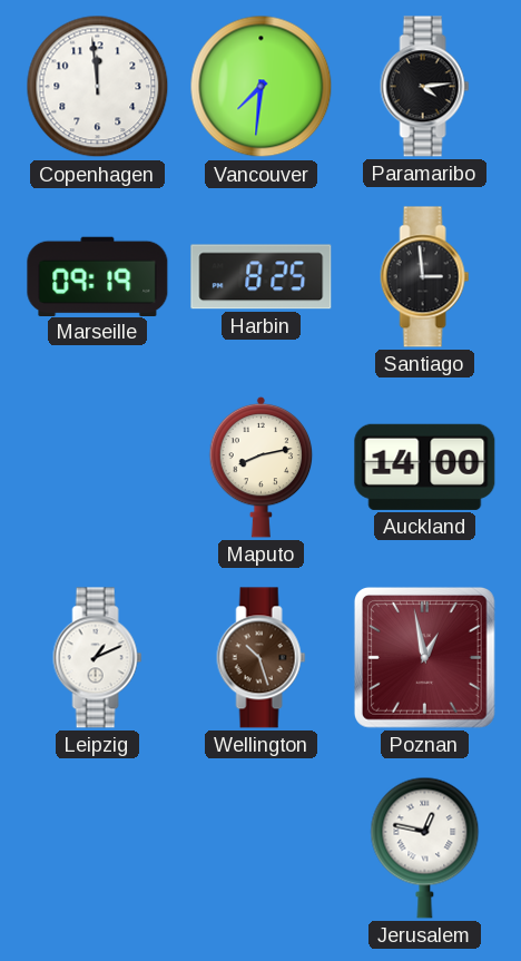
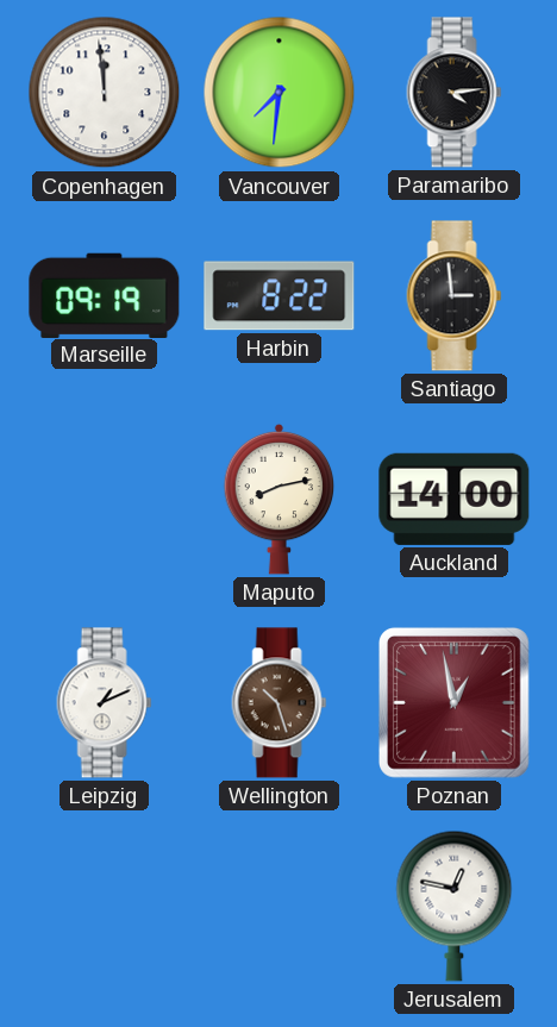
Harbin: 8:25 -> 8:22 (280, 296)
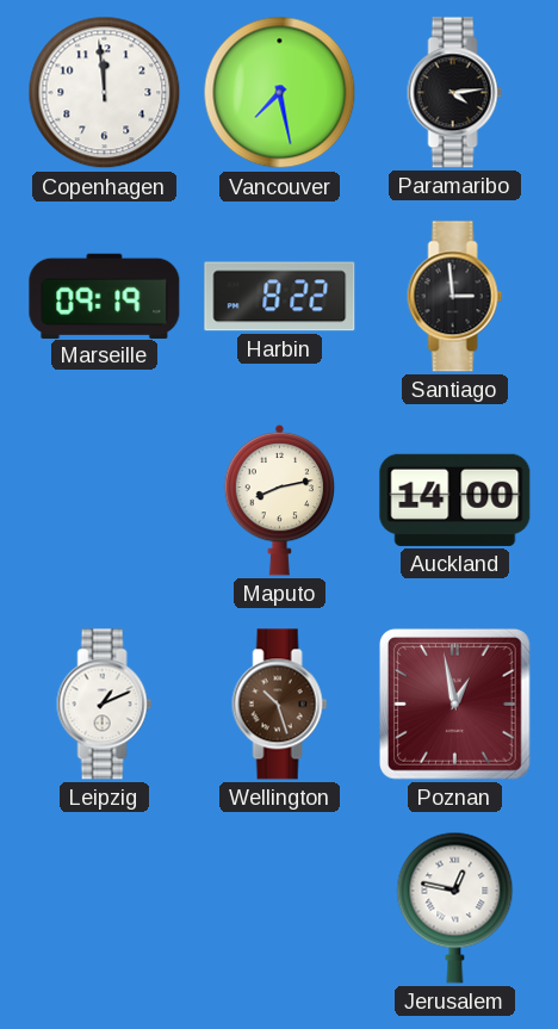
Vancouver: 7:31 -> 7:28 (280, 93)
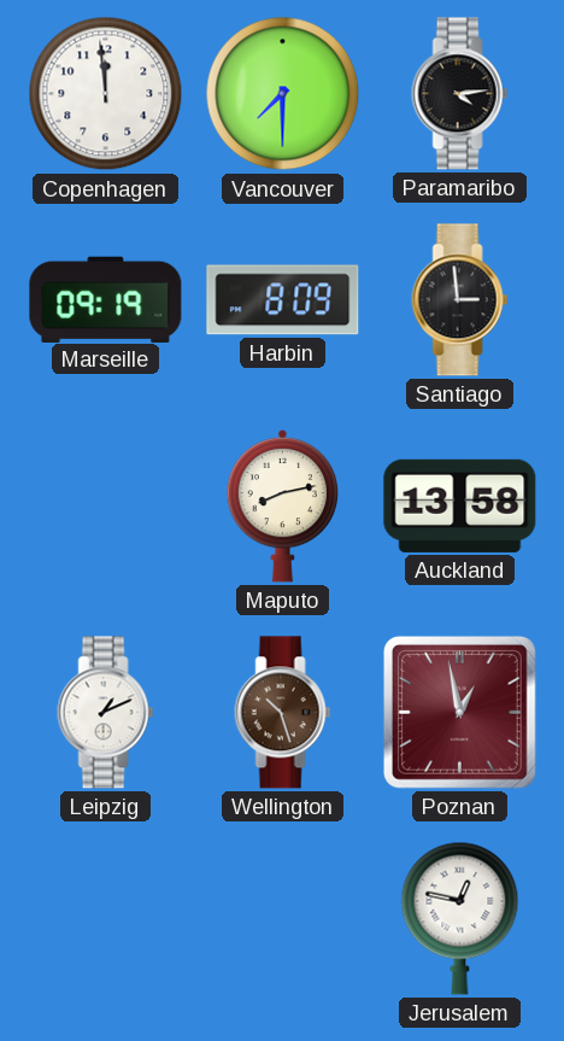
Vancouver: 7:28 -> 7:30 (283, 94)
Harbin: 8:22 -> 8:09 (283, 300)
Auckland: 14:00 -> 13:58 (460, 505)
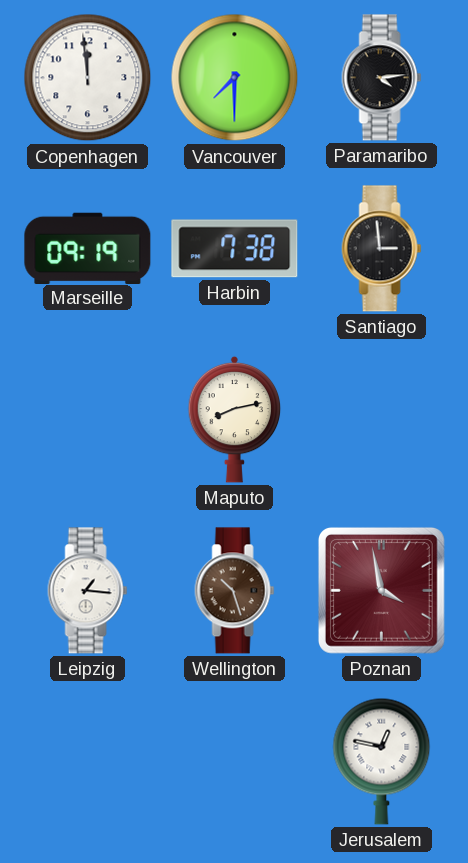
Harbin: 8:09 -> 7:38 (235, 249)
Auckland: 13:58 -> none (460, 505)
Leipzig: 1:11 -> 1:16 (88, 591)
Poznan: 12:58 -> 3:58 (381, 590)
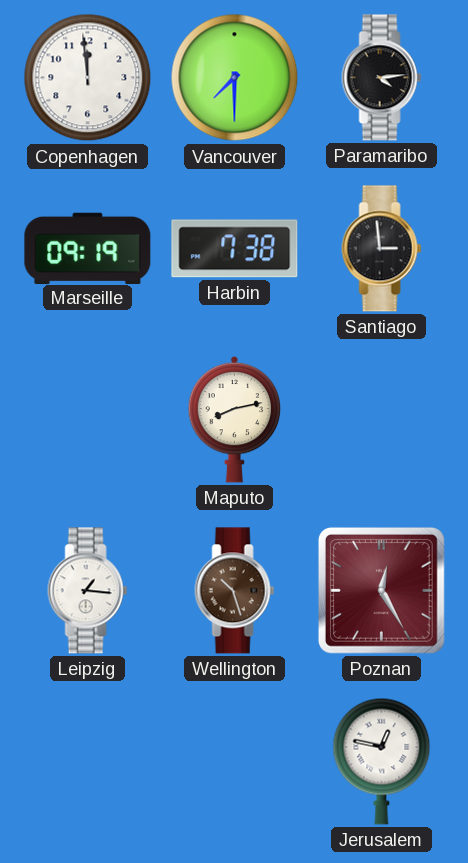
Poznan: 3:58 -> 12:25 (381, 590)
